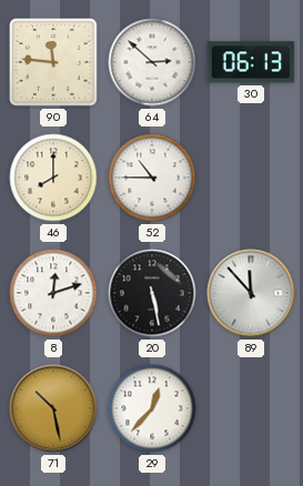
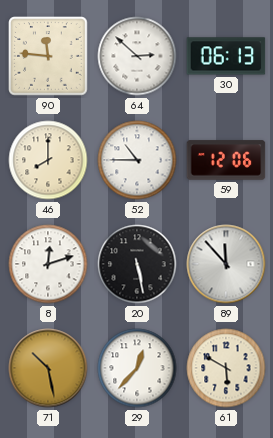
59: none -> 12:06 (226, 160)
61: none -> 5:50 (226, 368)
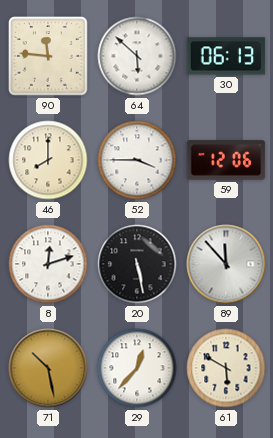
64: 2:52 -> 5:52 (137, 56)
52: 10:45 -> 3:45 (137, 160)
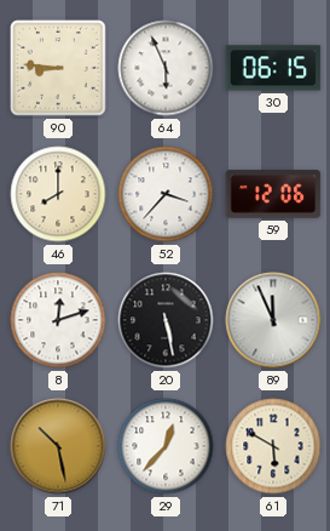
90: 11:46 -> 8:46 (58, 68)
64: 5:52 -> 5:56 (166, 68)
30: 06:13 -> 06:15 (273, 68)
52: 3:45 -> 3:37 (166, 194)
89: 11:53 -> 11:56 (273, 320)
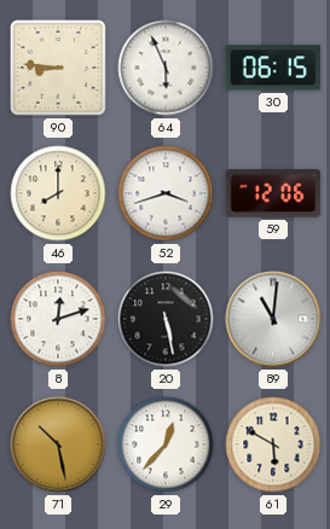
52: 3:37 -> 3:42 (166, 193)
89: 11:56 -> 11:01 (273, 319)
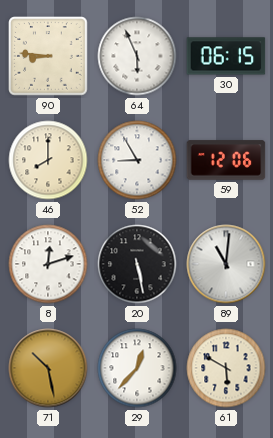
52: 3:42 -> 8:55 (137, 160)
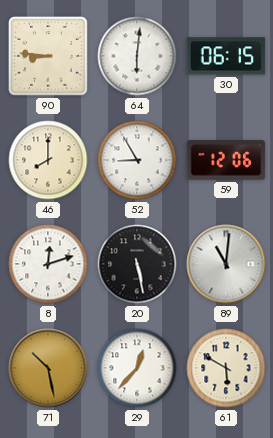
64: 5:56 -> 6:01 (137, 56)
